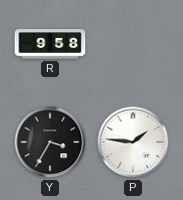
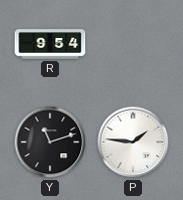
R: 9:58 -> 9:54 (50, 44)
Y: 3:35 -> 11:12 (50, 142)
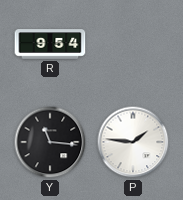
Y: 11:12 -> 11:16 (50, 142)
